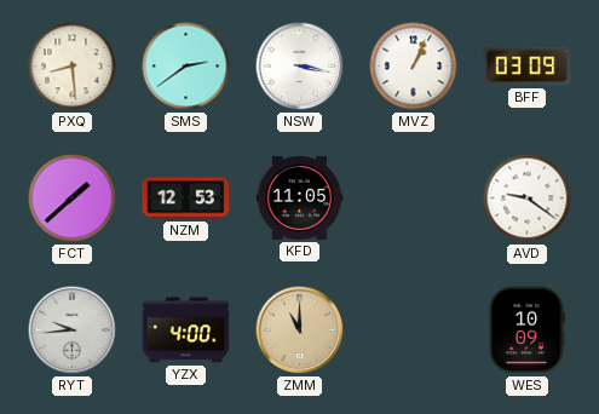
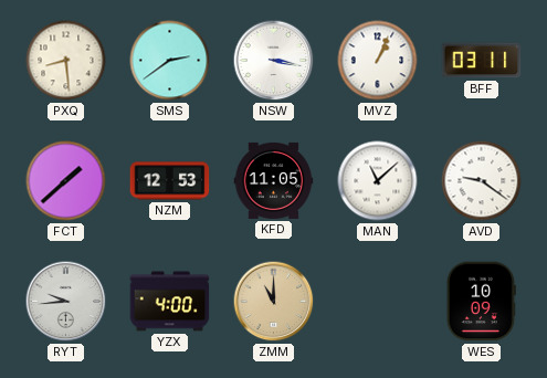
BFF: 03:09 -> 03:11 (482, 61)
MAN: none -> 11:08 (378, 181)
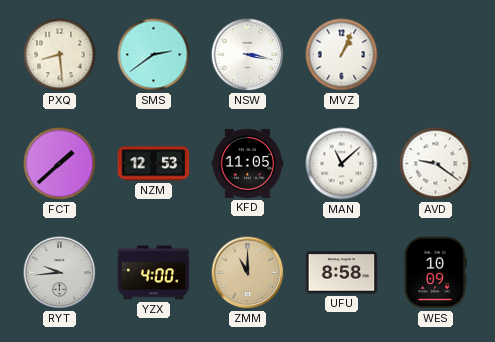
BFF: 03:11 -> none (482, 61)
UFU: none -> 8:58 (342, 273)
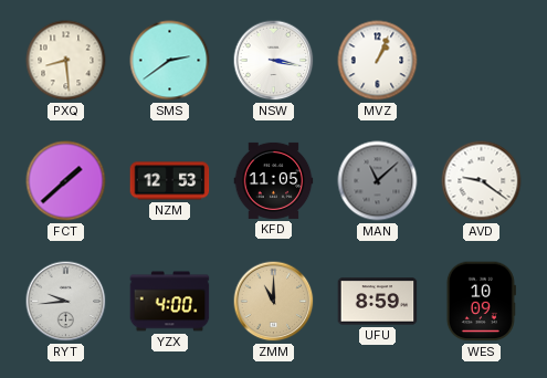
MAN dial: white -> grey (378, 181)
UFU: 8:58 -> 8:59 (378, 302)
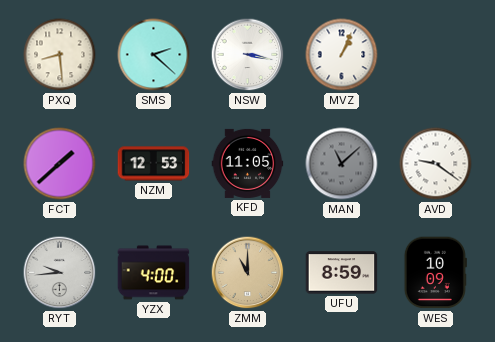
SMS: 2:39 -> 2:22 (154, 55)
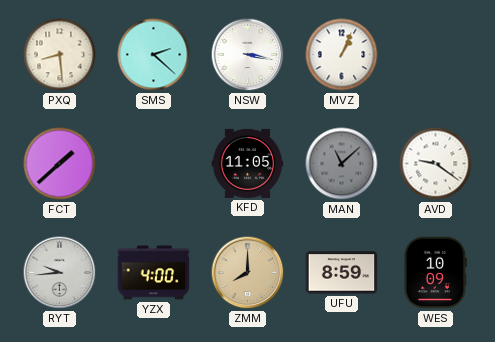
NZM: 12:53 -> none (154, 164)
ZMM: 11:00 -> 8:00 (248, 273)
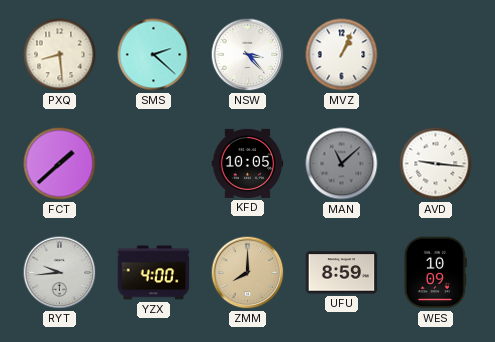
NSW: 3:17 -> 3:23 (248, 55)
KFD: 11:05 -> 10:05 (248, 163)
AVD: 9:21 -> 9:16 (436, 164)
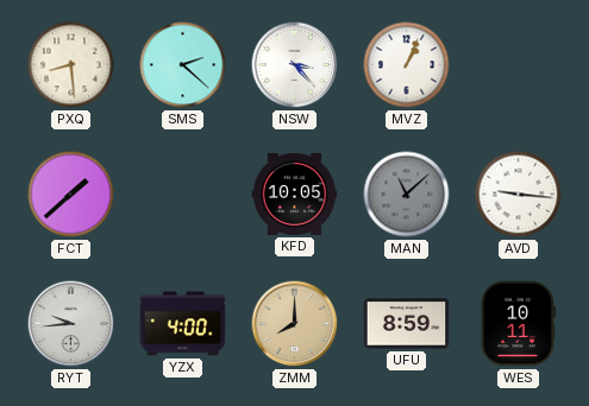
WES: 10:09 -> 10:11 (518, 324)
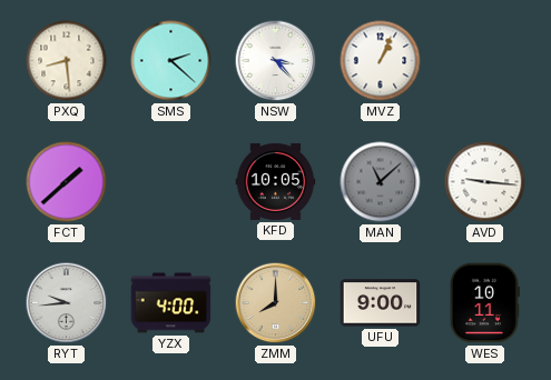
UFU: 8:59 -> 9:00 (381, 303)
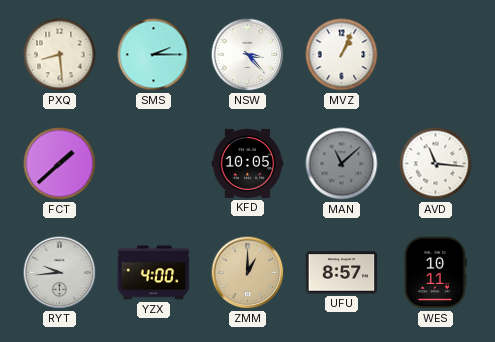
SMS: 2:22 -> 2:15 (154, 55)
AVD: 9:16 -> 11:16 (436, 164)
ZMM: 8:00 -> 1:00 (248, 273)
UFU: 9:00 -> 8:57 (342, 273)
